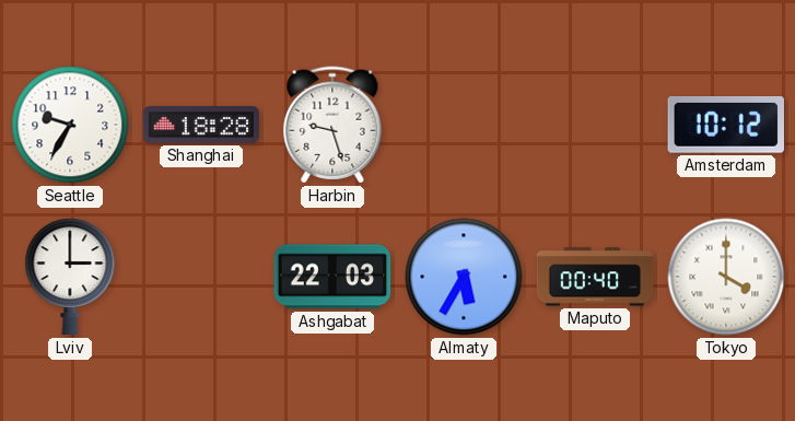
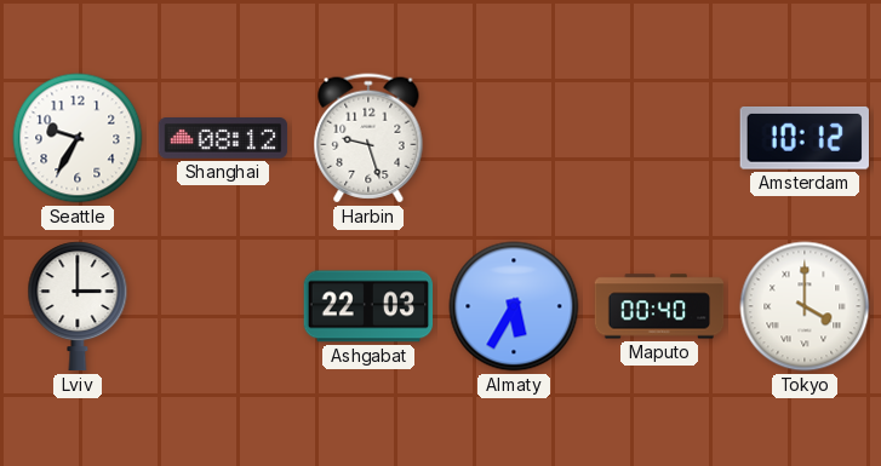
Shanghai: 18:28 -> 08:12 (223, 139)
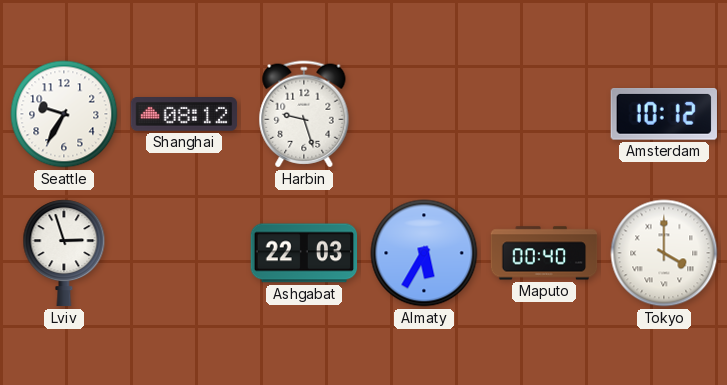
Lviv: 3:00 -> 2:57 (64, 253)
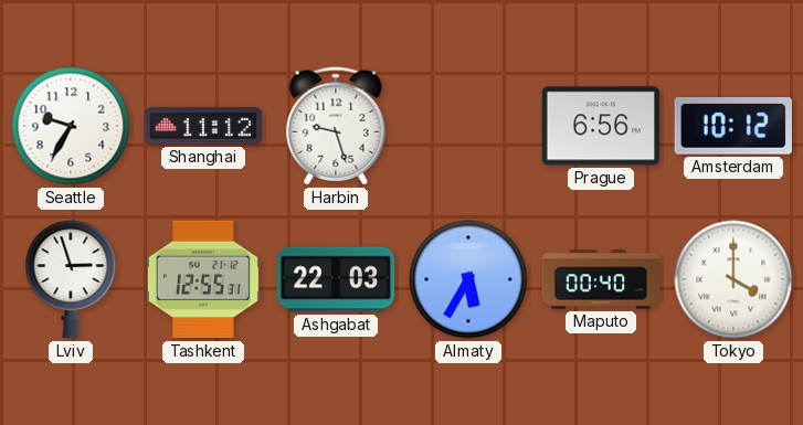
Shanghai: 08:12 -> 11:12 (203, 127)
Prague: none -> 6:56 (600, 126)
Tashkent: none -> 12:55 (203, 279)
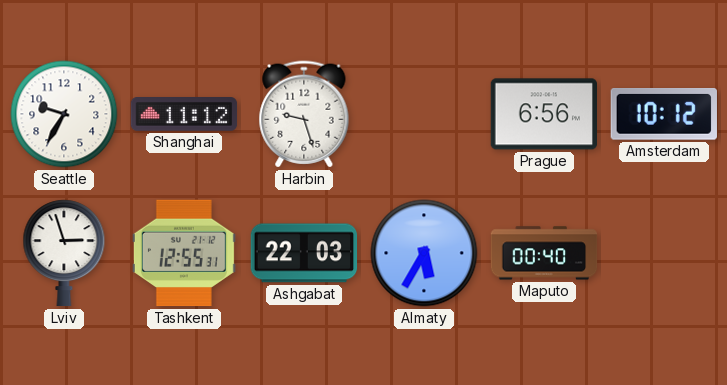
Tokyo: 4:00 -> none (733, 279)
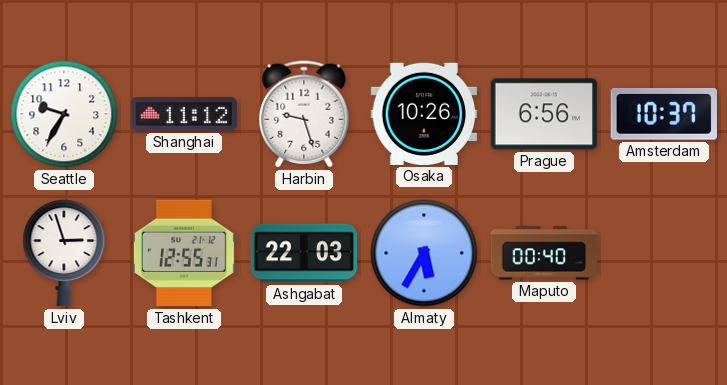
Osaka: none -> 10:26 (424, 114)
Amsterdam: 10:12 -> 10:37 (664, 115)
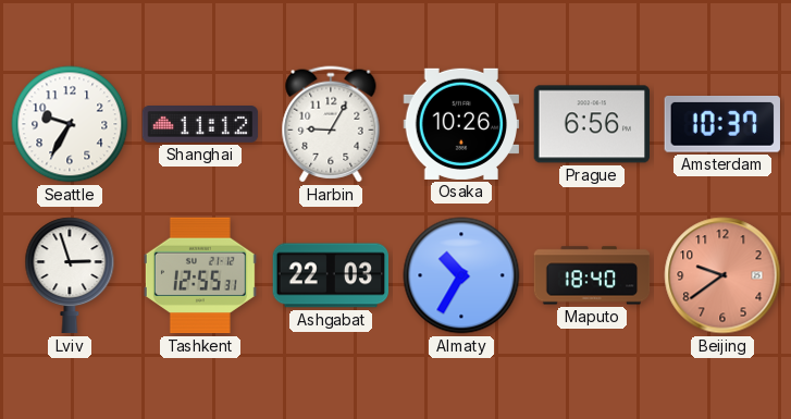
Harbin: 9:27 -> 9:05 (331, 124)
Almaty: 5:35 -> 10:35 (461, 275)
Maputo: 00:40 -> 18:40 (592, 275)
Beijing: none -> 9:39 (722, 275)
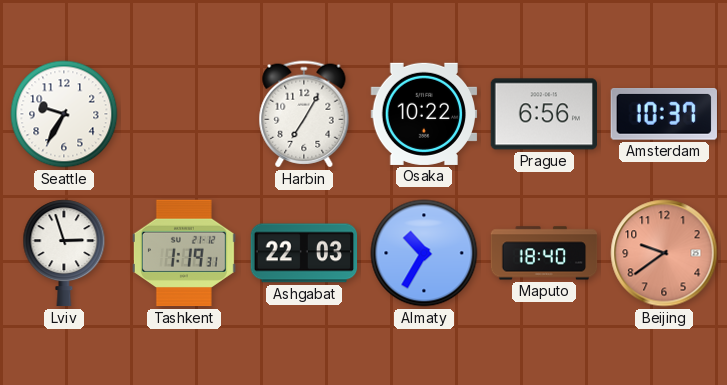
Shanghai: 11:12 -> none (200, 125)
Harbin: 9:05 -> 7:05 (304, 114)
Osaka: 10:26 -> 10:22 (424, 114)
Tashkent: 12:55 -> 1:19 (184, 253)
